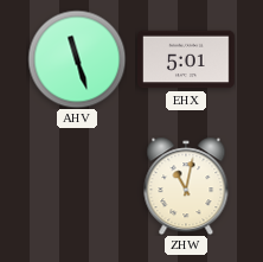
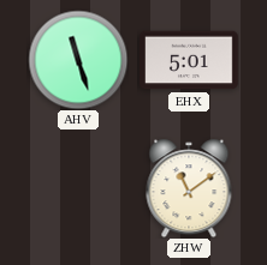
ZHW: 11:02 -> 11:09 (189, 188)
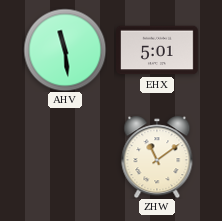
AHV: 11:27 -> 11:29 (65, 50)
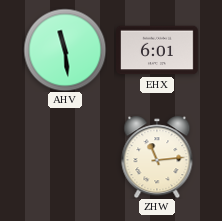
EHX: 5:01 -> 6:01 (157, 50)
ZHW: 11:09 -> 11:14 (157, 157)
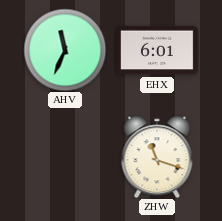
AHV: 11:29 -> 11:34 (65, 50)
ZHW: 11:14 -> 11:18 (157, 157)
